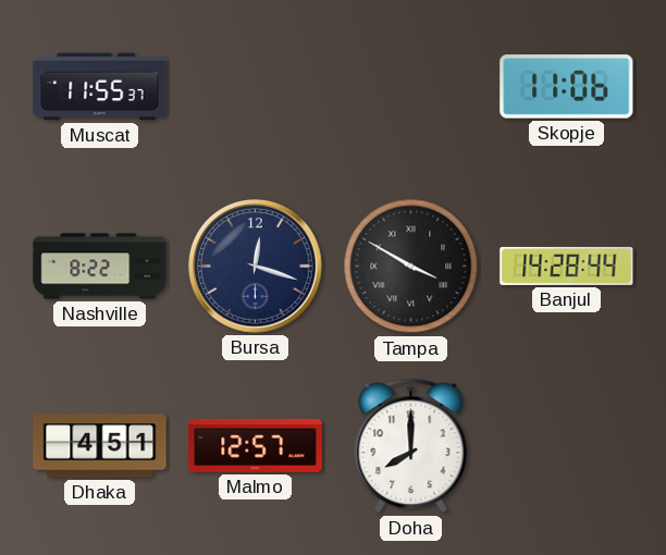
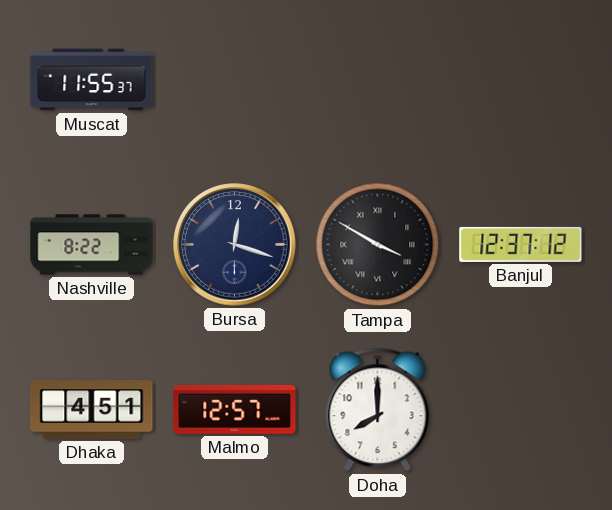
Skopje: 11:06 -> none (567, 87)
Banjul: 14:28 -> 12:37 (521, 244)
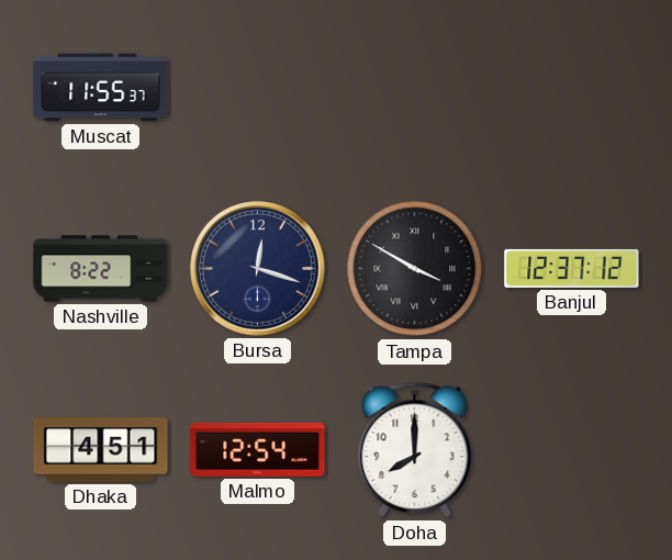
Malmo: 12:57 -> 12:54 (258, 449)
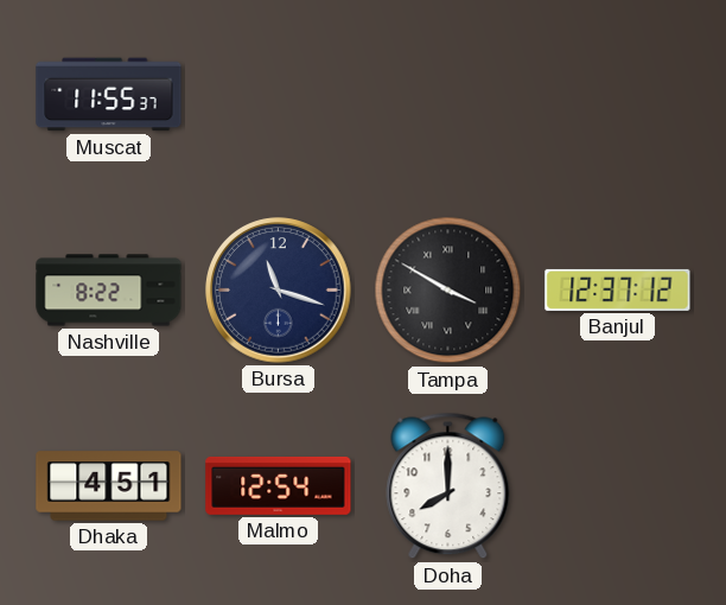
Bursa: 12:18 -> 11:18 (279, 291)
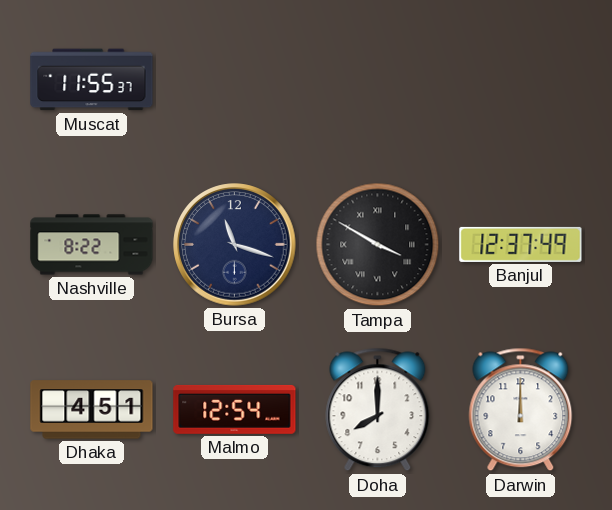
Banjul: 12:37:12 -> 12:37:49 (521, 244)
Darwin: none -> 12:00 (521, 410)
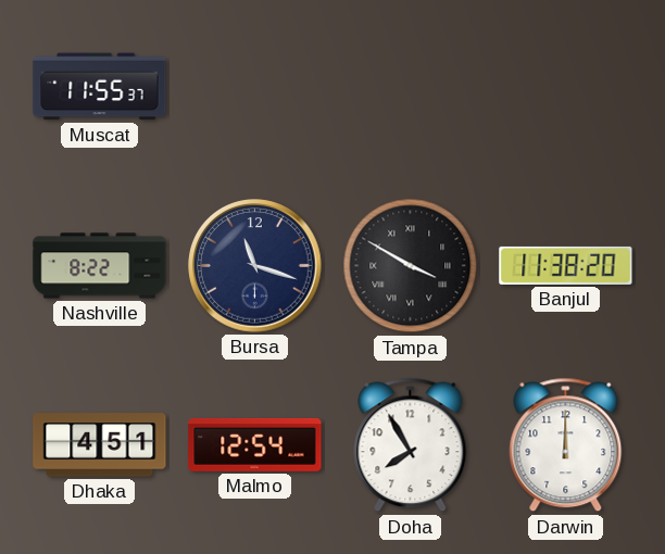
Banjul: 12:37 -> 11:38 (566, 265)
Doha: 8:00 -> 7:55 (411, 445)
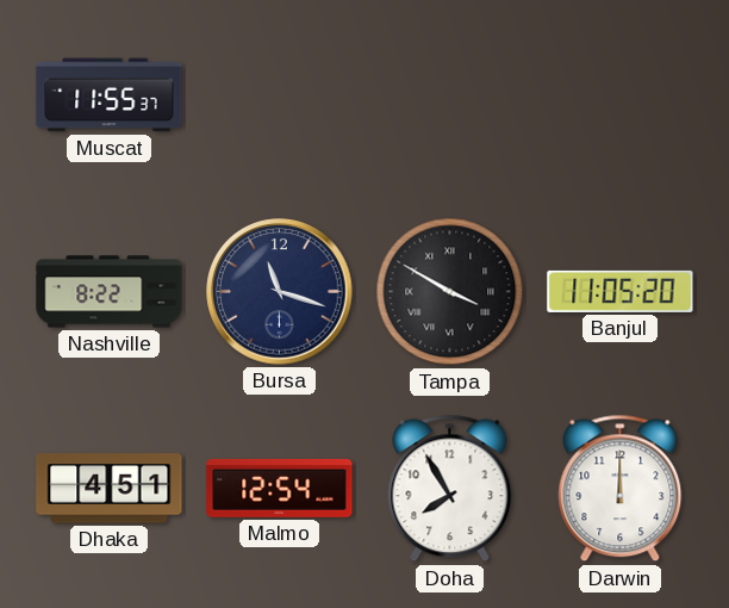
Banjul: 11:38 -> 11:05 (621, 291)
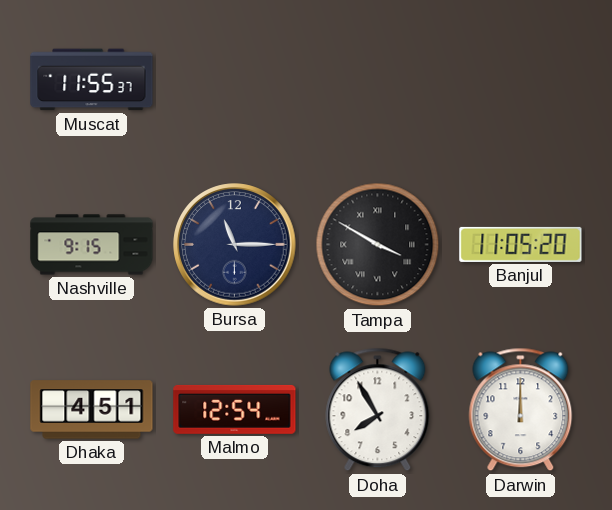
Nashville: 8:22 -> 9:15 (92, 245)
Bursa: 11:18 -> 11:15 (235, 245)
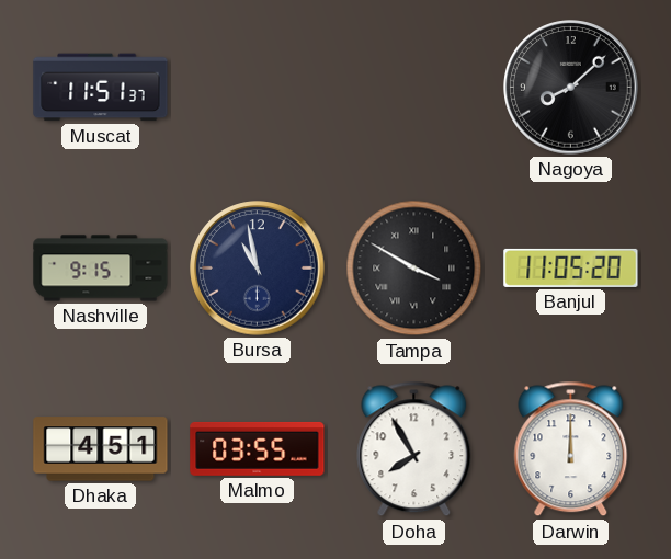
Muscat: 11:55 -> 11:51 (101, 88)
Nagoya: none -> 8:08 (571, 88)
Bursa: 11:15 -> 10:58 (258, 269)
Malmo: 12:54 -> 03:55 (258, 448)
